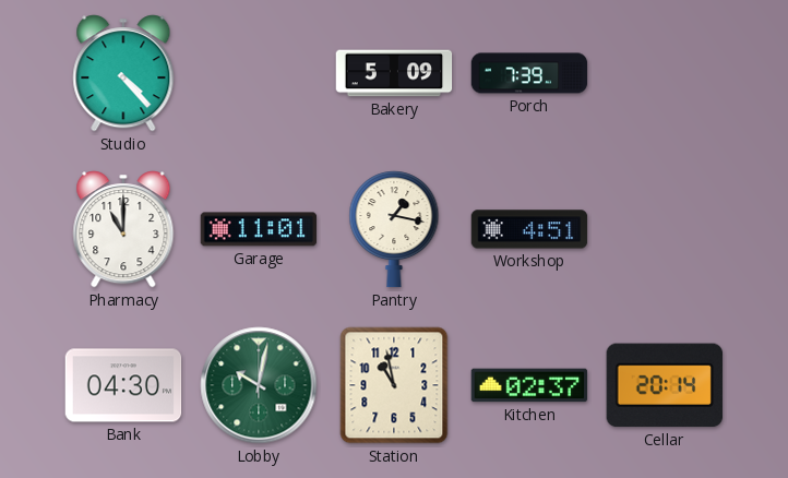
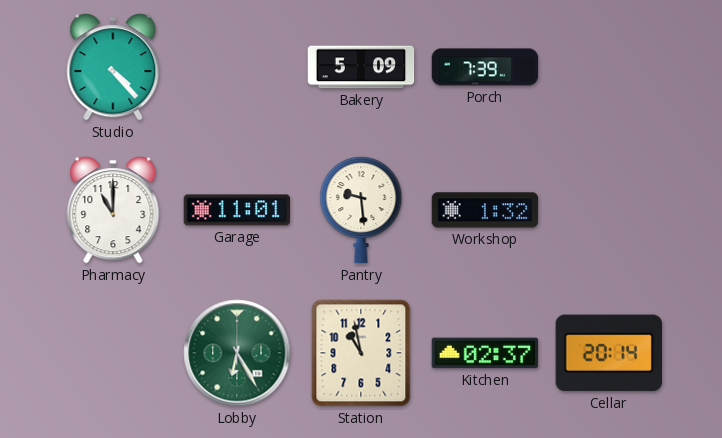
Pantry: 1:17 -> 9:29 (361, 210)
Workshop: 4:51 -> 1:32 (485, 210)
Bank: 04:30 -> none (123, 385)
Lobby: 10:02 -> 6:25 (237, 353)
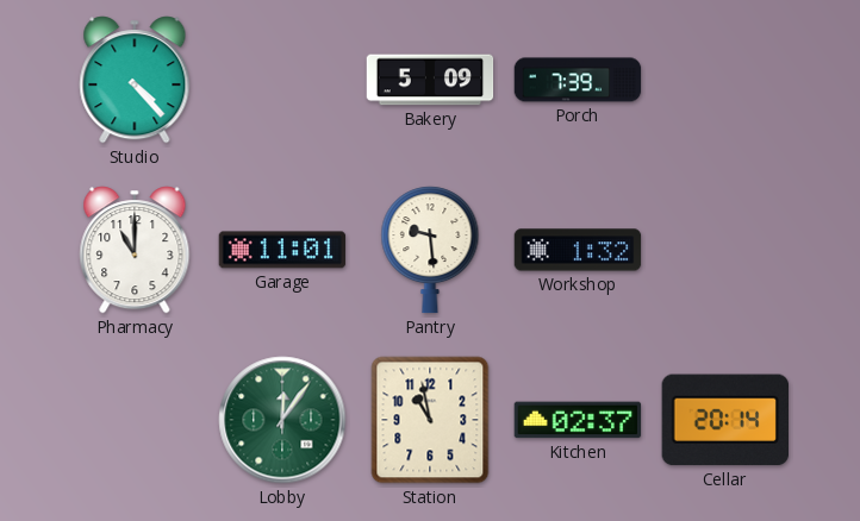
Lobby: 6:25 -> 12:06 (282, 420)
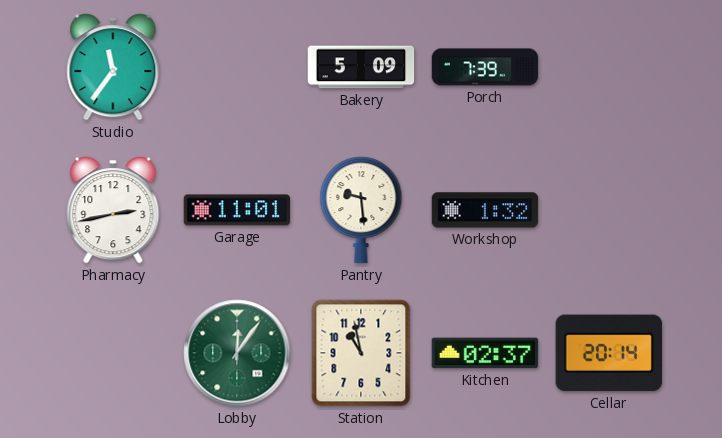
Studio: 4:23 -> 11:36 (113, 67)
Pharmacy: 11:00 -> 2:43 (113, 210)
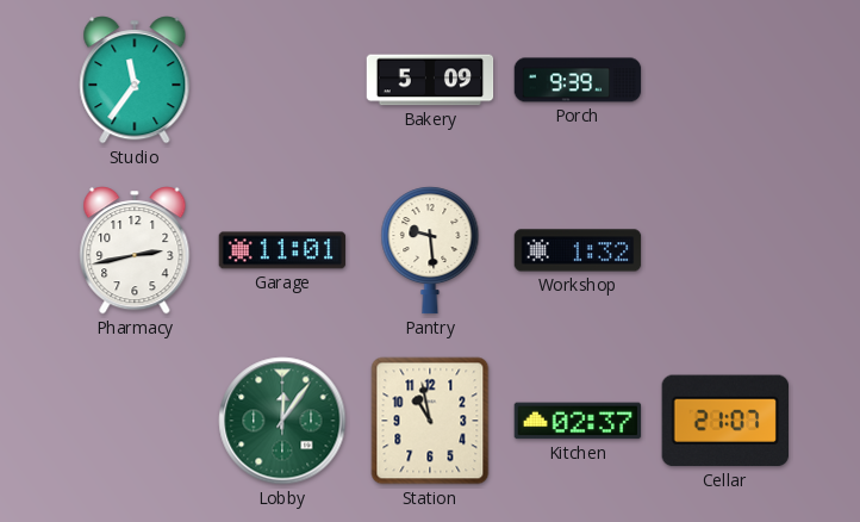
Porch: 7:39 -> 9:39 (578, 80)
Cellar: 20:14 -> 21:07 (724, 421)
